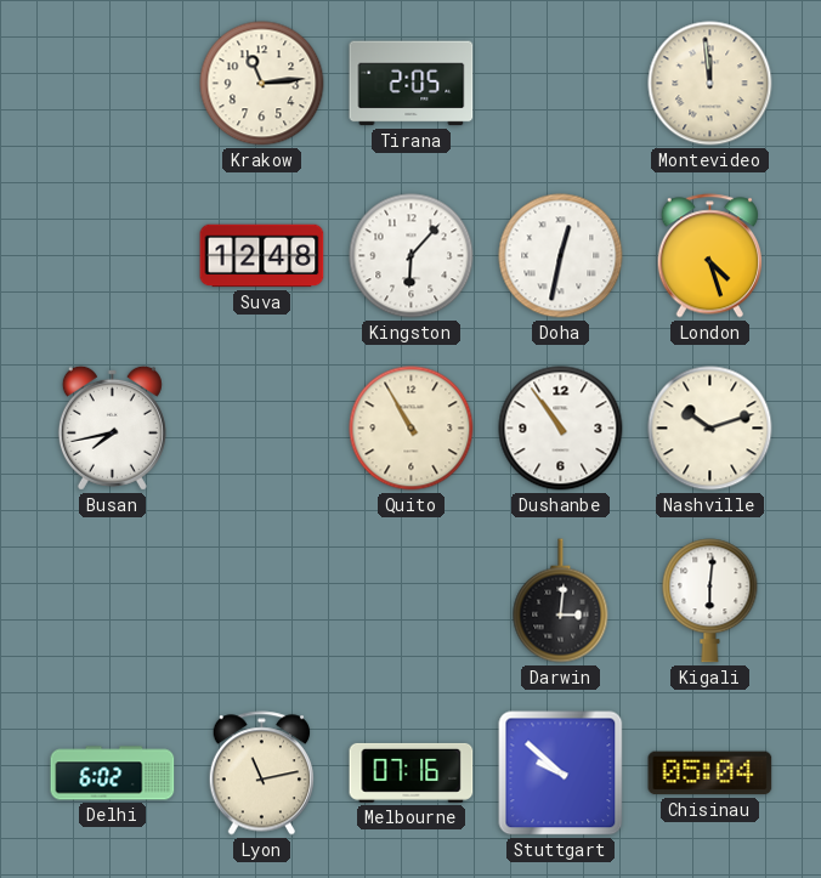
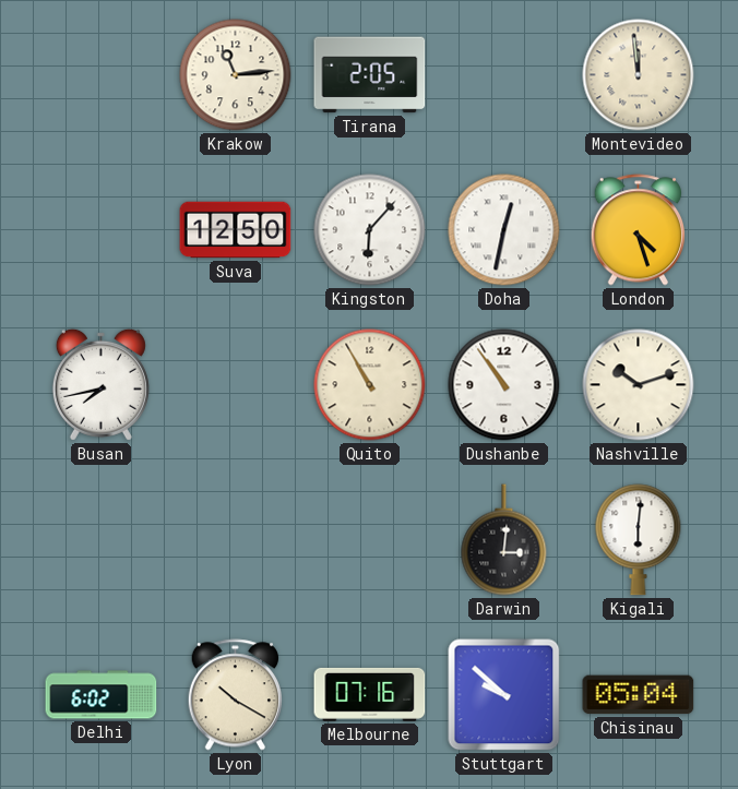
Suva: 12:48 -> 12:50 (236, 230)
Lyon: 11:13 -> 10:20 (235, 695)
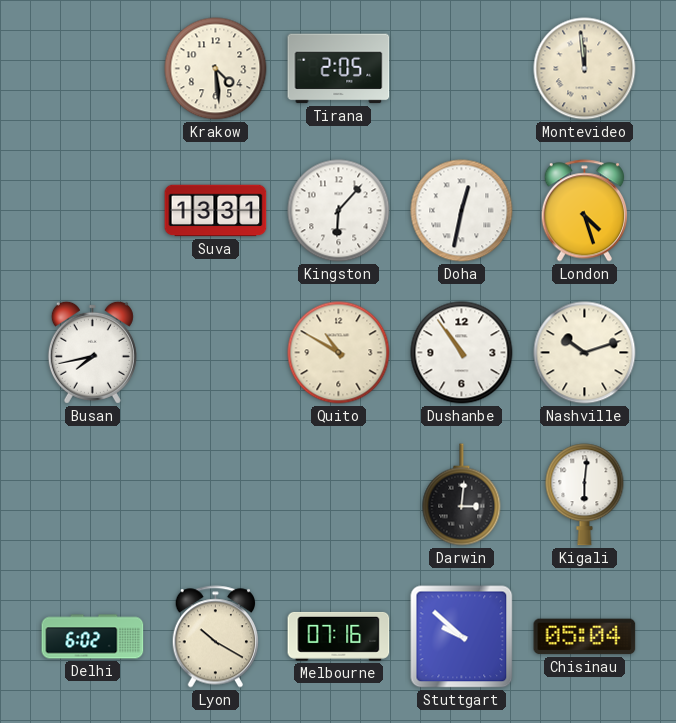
Krakow: 11:14 -> 4:29 (216, 69)
Suva: 12:50 -> 13:31 (216, 211)
Quito: 10:55 -> 10:50 (339, 353)
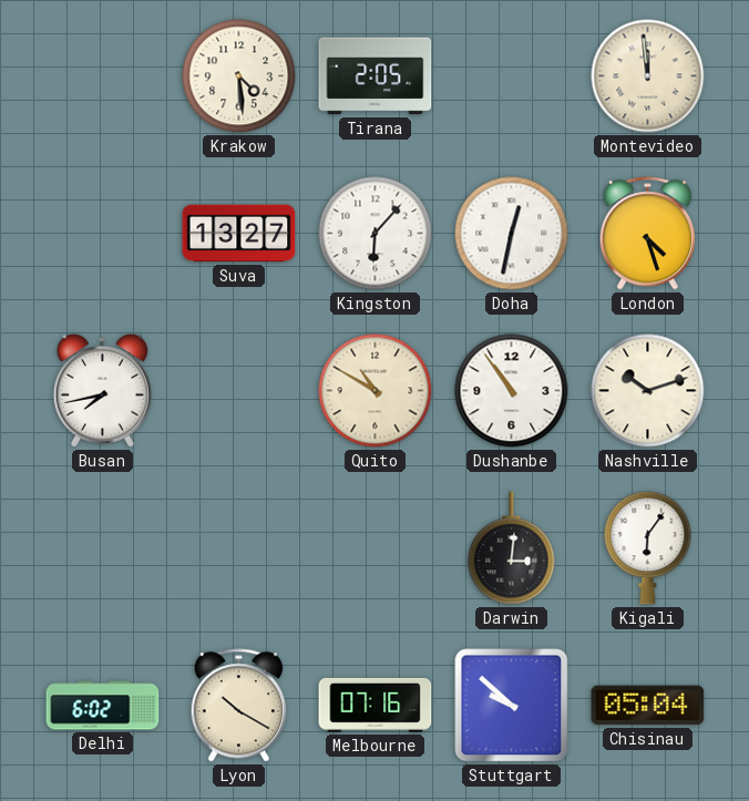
Suva: 13:31 -> 13:27 (239, 234)
Kigali: 6:01 -> 6:06 (648, 548)
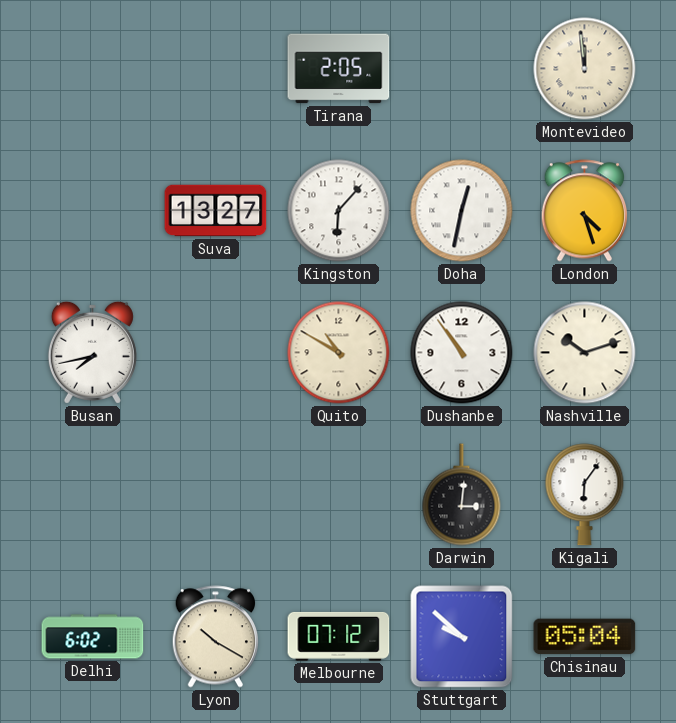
Krakow: 4:29 -> none (239, 76)
Melbourne: 07:16 -> 07:12 (339, 636)
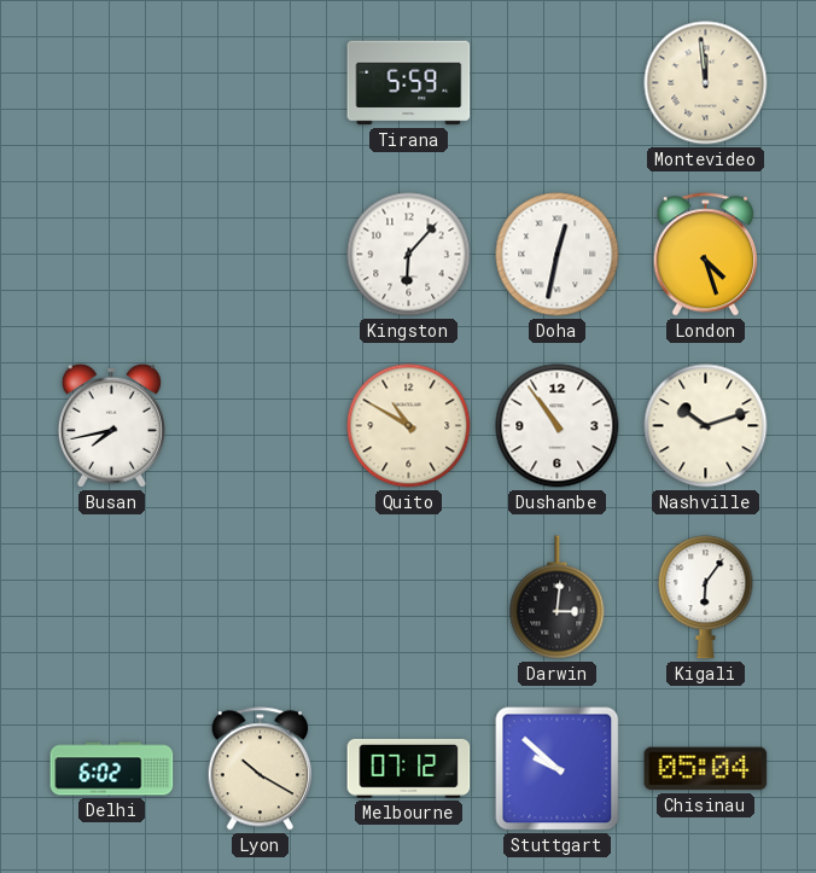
Tirana: 2:05 -> 5:59 (409, 83)
Suva: 13:27 -> none (216, 211)
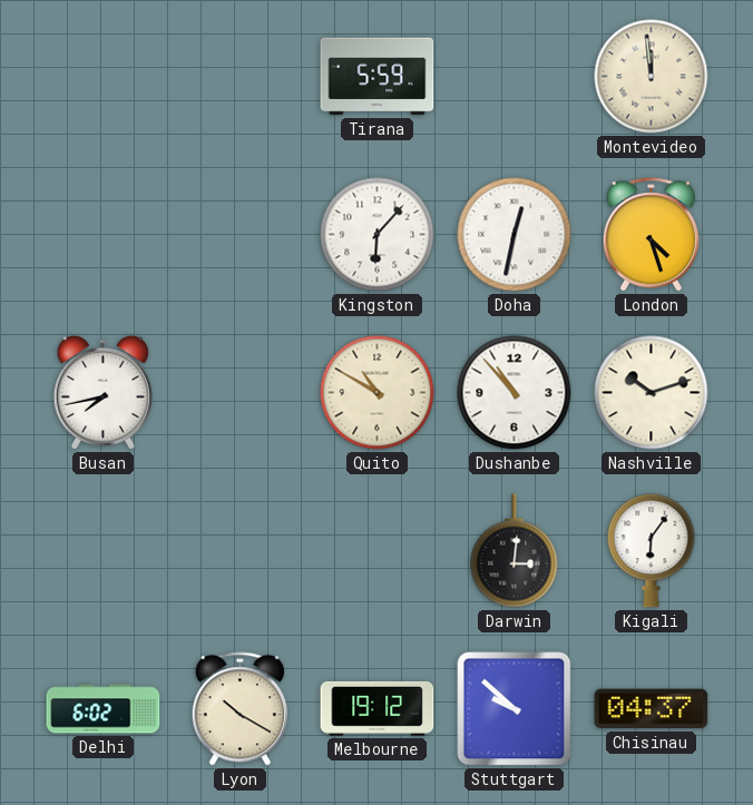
Dushanbe: 10:54 -> 10:53 (515, 393)
Melbourne: 07:12 -> 19:12 (378, 708)
Chisinau: 05:04 -> 04:37 (652, 709)
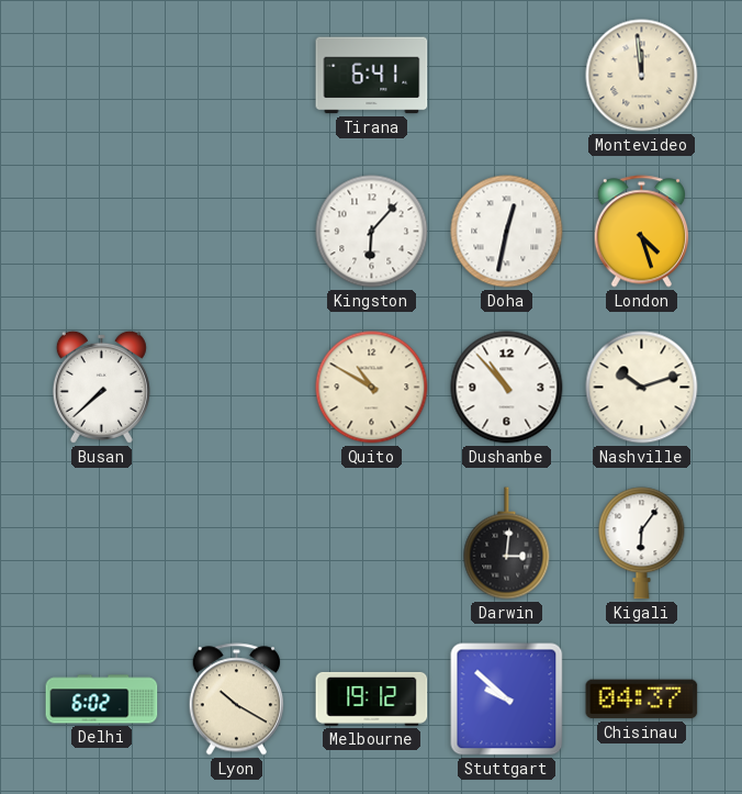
Tirana: 5:59 -> 6:41 (372, 76)
Busan: 7:43 -> 7:38 (101, 387)
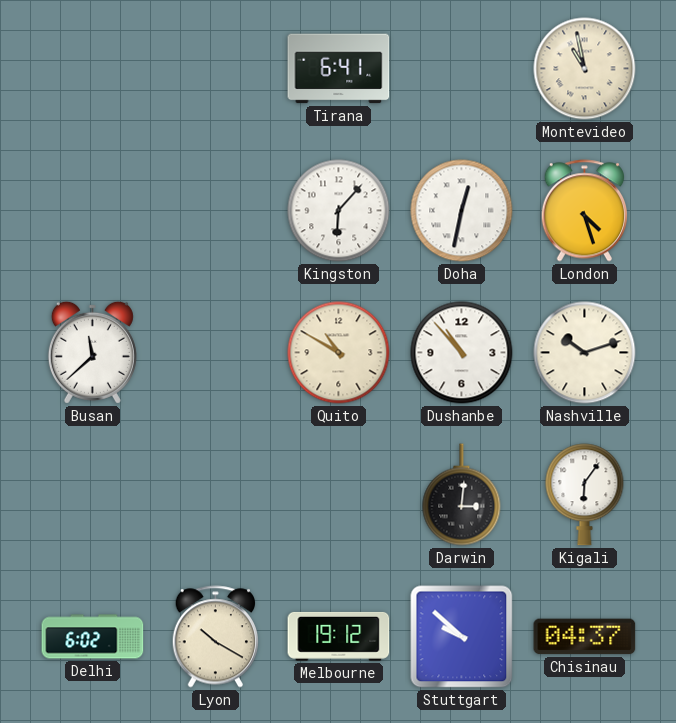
Montevideo: 11:59 -> 10:58 (585, 69)
Busan: 7:38 -> 11:38 (92, 352)
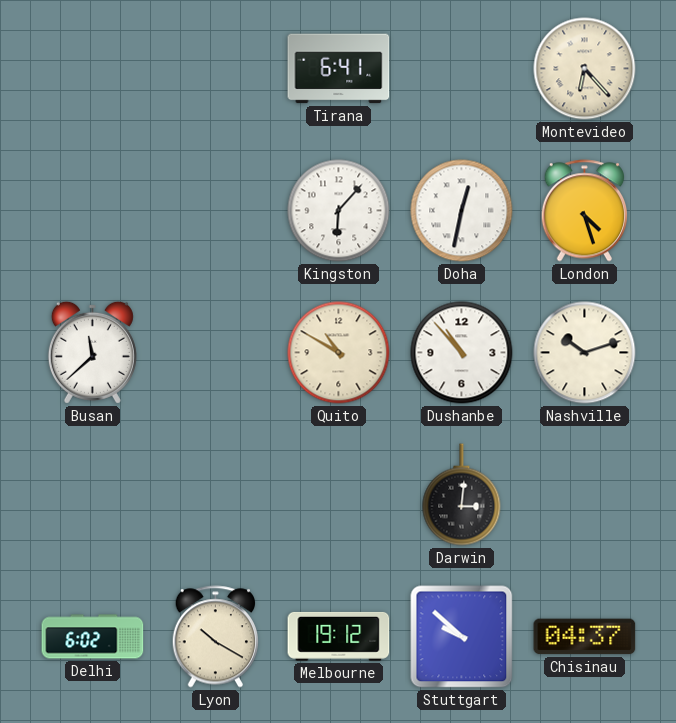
Montevideo: 10:58 -> 6:23 (585, 69)
Kigali: 6:06 -> none (585, 495)
